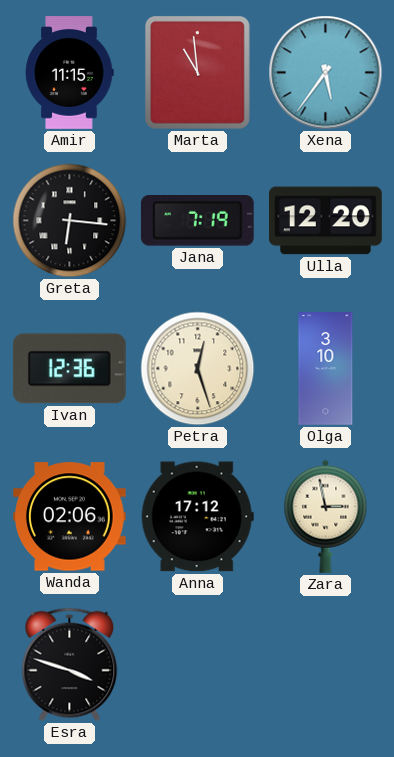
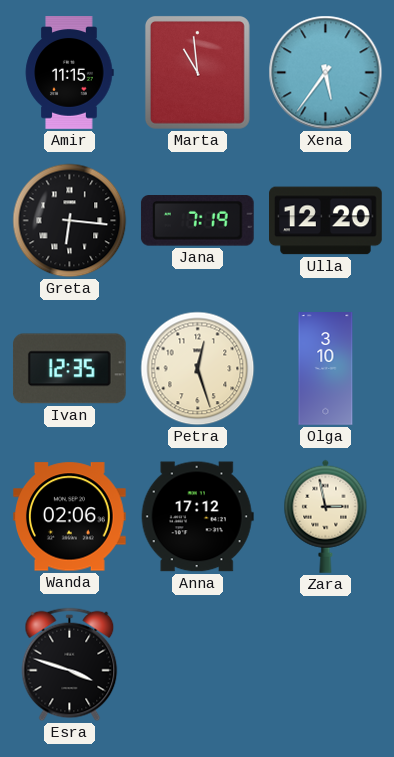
Ivan: 12:36 -> 12:35 (69, 369)
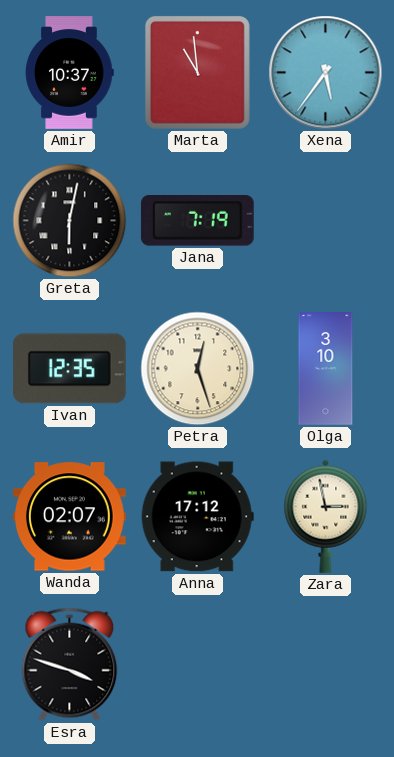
Amir: 11:15 -> 10:37 (69, 73)
Greta: 6:16 -> 6:02 (70, 221)
Ulla: 12:20 -> none (326, 221)
Wanda: 02:06 -> 02:07 (70, 517)
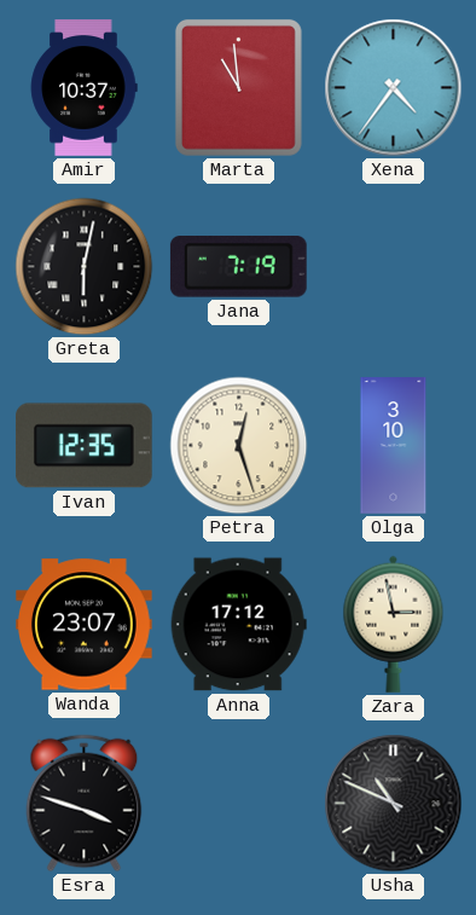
Xena: 5:36 -> 4:36 (394, 88)
Wanda: 02:07 -> 23:07 (85, 625)
Usha: none -> 10:49 (394, 804)
